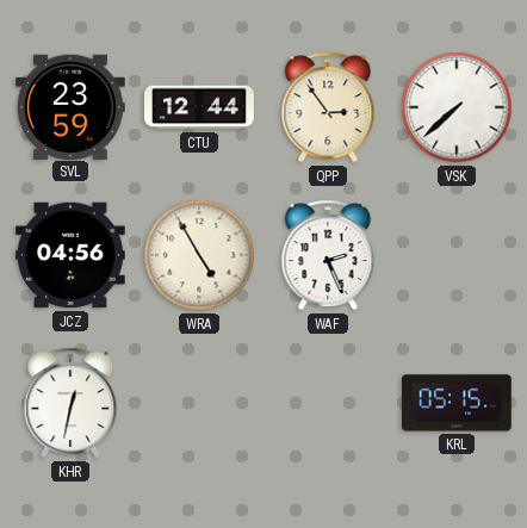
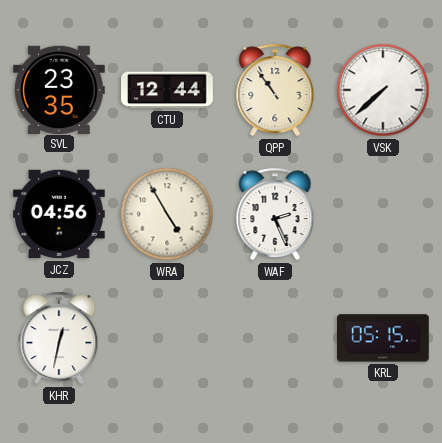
SVL: 23:59 -> 23:35 (60, 89)
QPP: 2:54 -> 10:54 (275, 90)
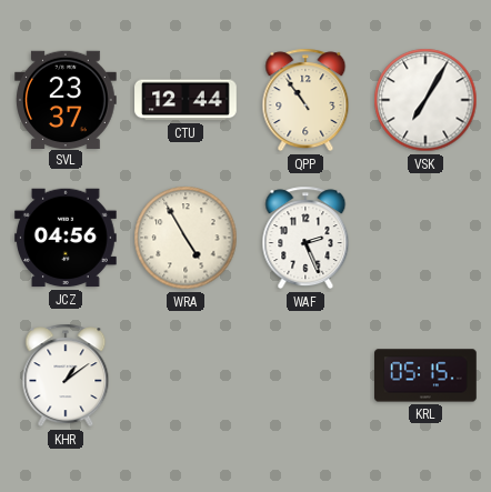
SVL: 23:35 -> 23:37 (67, 99)
VSK: 7:38 -> 7:05 (425, 100)
KHR: 12:32 -> 1:09 (66, 375)
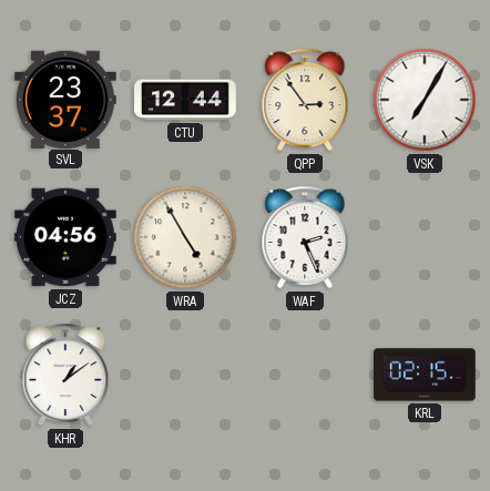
QPP: 10:54 -> 2:54 (305, 100)
KRL: 05:15 -> 02:15 (426, 375)
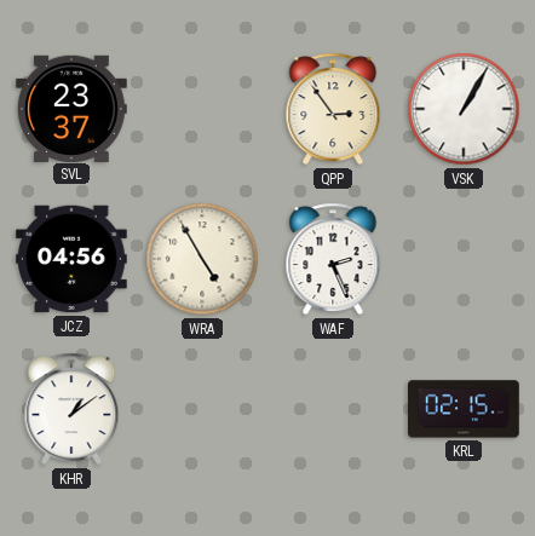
CTU: 12:44 -> none (185, 100)
VSK: 7:05 -> 1:05 (464, 109)
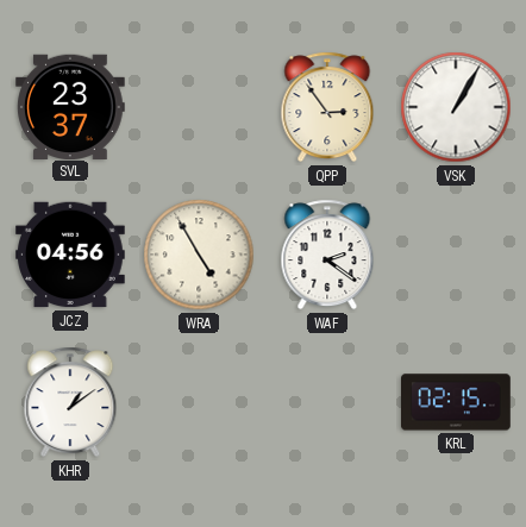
WAF: 2:26 -> 2:21 (327, 255)
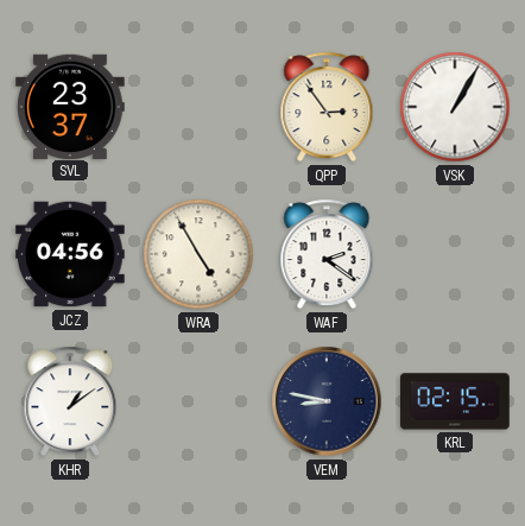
VEM: none -> 8:47 (327, 401)
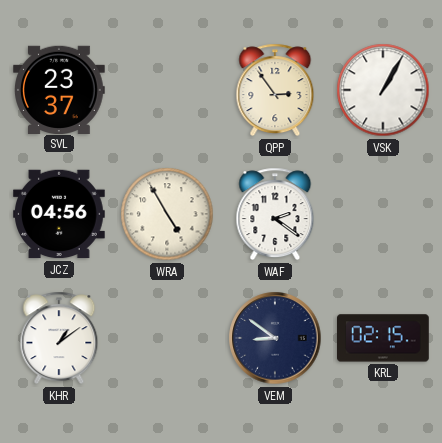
VEM: 8:47 -> 8:51 (275, 338)
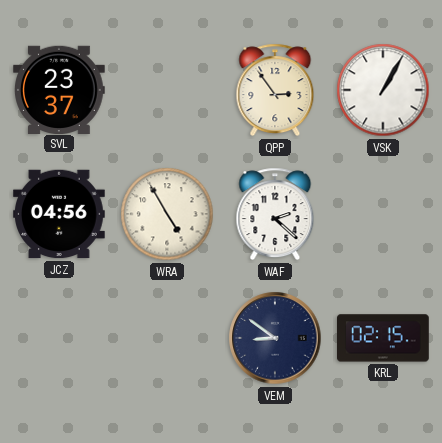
WAF: 2:21 -> 2:22 (275, 214)
KHR: 1:09 -> none (59, 338)
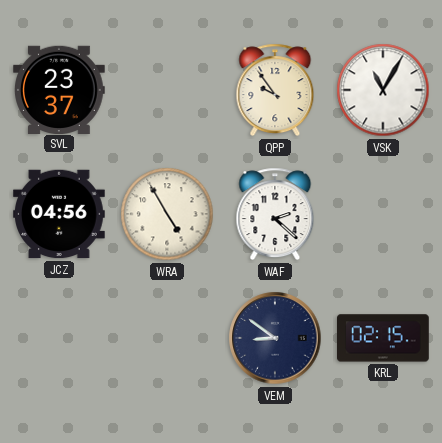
QPP: 2:54 -> 9:54 (275, 90)
VSK: 1:05 -> 11:05 (383, 90)
